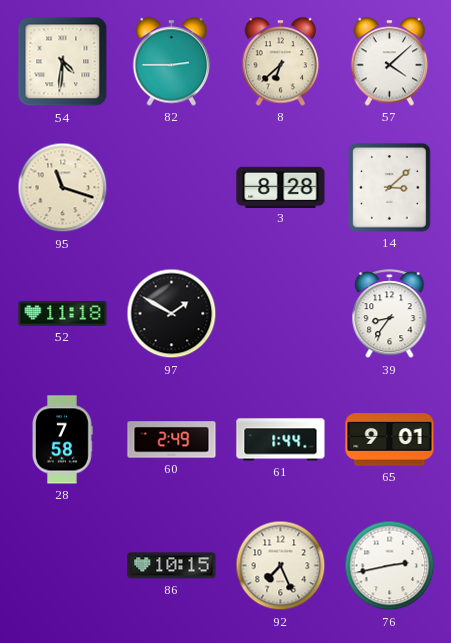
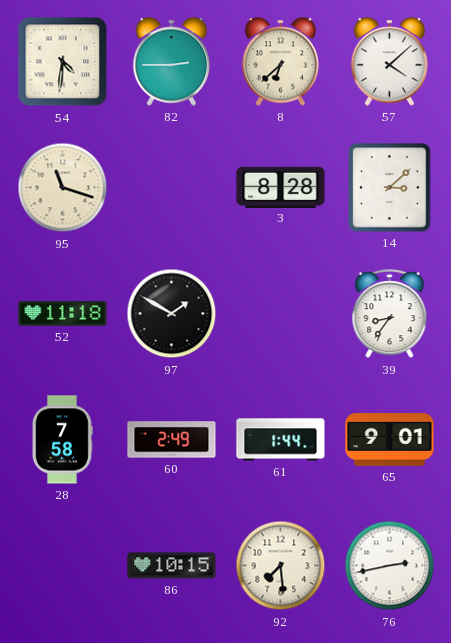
92: 7:26 -> 7:29 (281, 566)
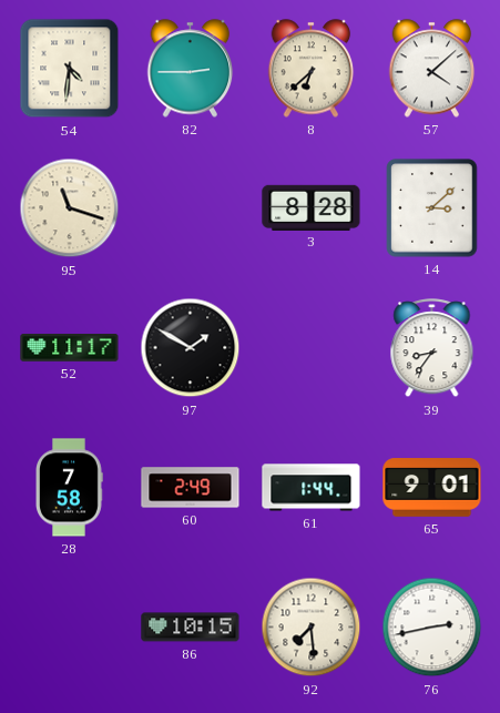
52: 11:18 -> 11:17 (70, 348)
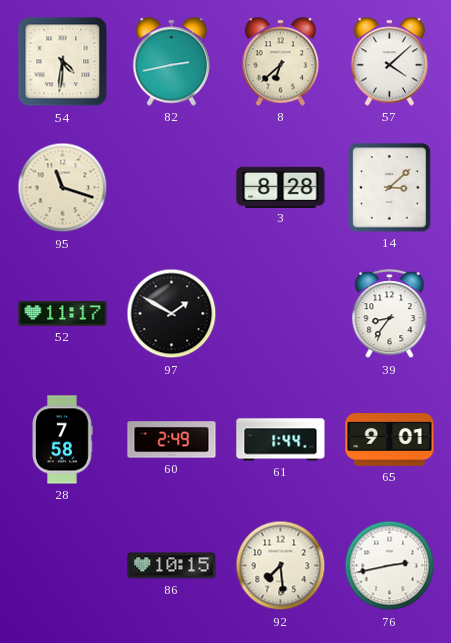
82: 2:45 -> 2:43 (172, 62)
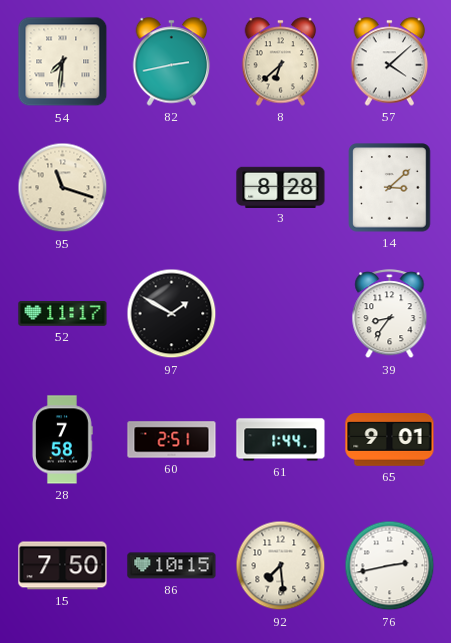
54: 4:31 -> 7:31 (63, 62)
60: 2:49 -> 2:51 (172, 440)
15: none -> 7:50 (63, 566)
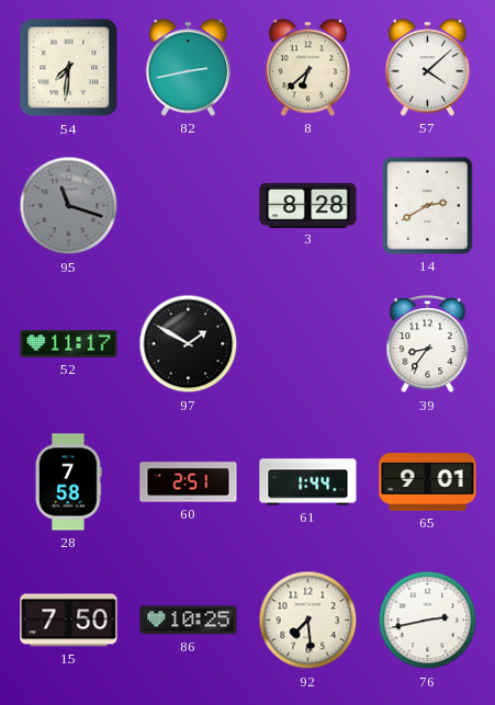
95 dial: cream -> grey (69, 206)
14: 3:08 -> 2:40 (428, 206)
86: 10:15 -> 10:25 (189, 621)
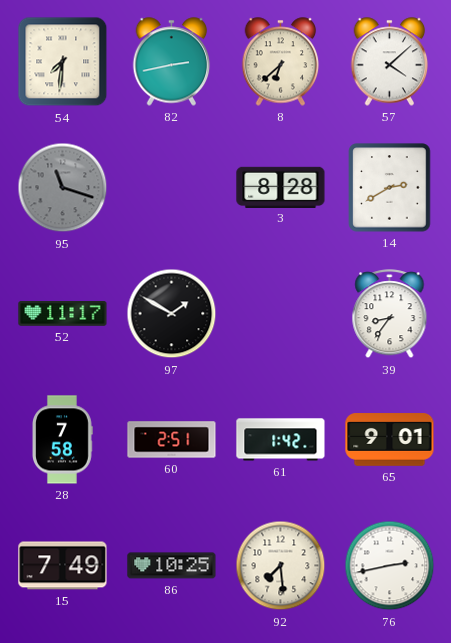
61: 1:44 -> 1:42 (281, 440)
15: 7:50 -> 7:49 (63, 566)
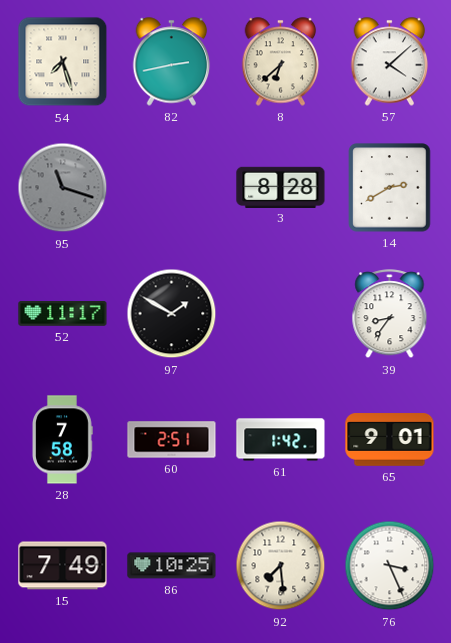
54: 7:31 -> 7:27 (63, 62)
76: 2:43 -> 3:26 (390, 566)
